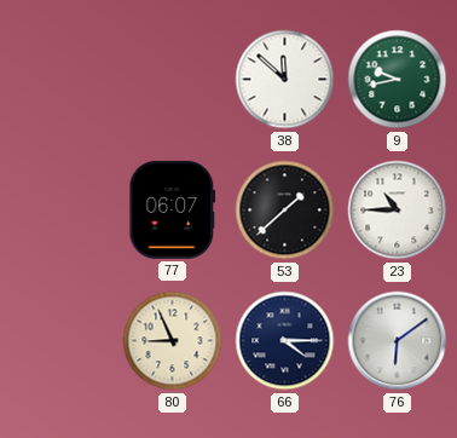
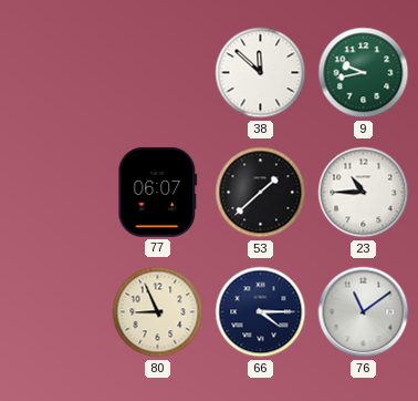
76: 6:09 -> 11:09 (364, 312)
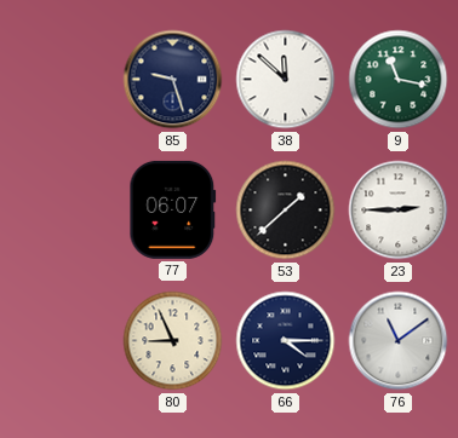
85: none -> 9:27 (173, 80)
9: 9:43 -> 11:17 (399, 80)
23: 10:45 -> 2:45 (399, 211)
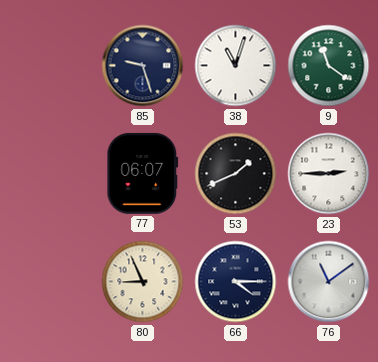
38: 11:52 -> 11:03 (236, 66)
9: 11:17 -> 11:21 (329, 66)
53: 1:38 -> 1:41 (236, 174)
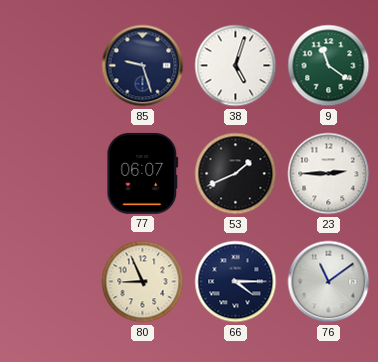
38: 11:03 -> 5:03 (236, 66)
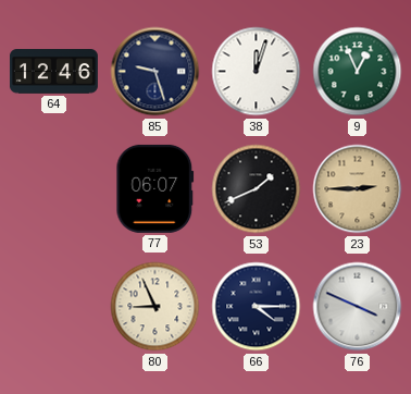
64: none -> 12:46 (53, 72)
38: 5:03 -> 12:03 (257, 72)
9: 11:21 -> 12:56 (358, 72)
23 dial: white -> champagne (358, 189)
76: 11:09 -> 3:49 (358, 307)
